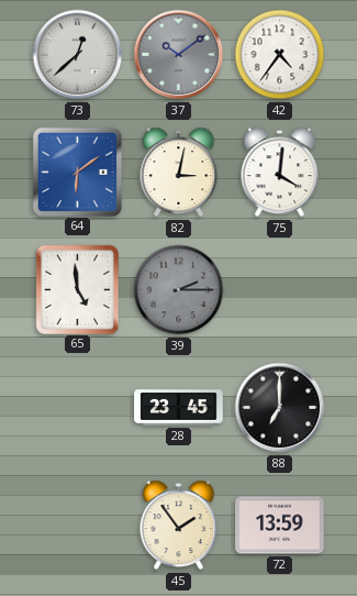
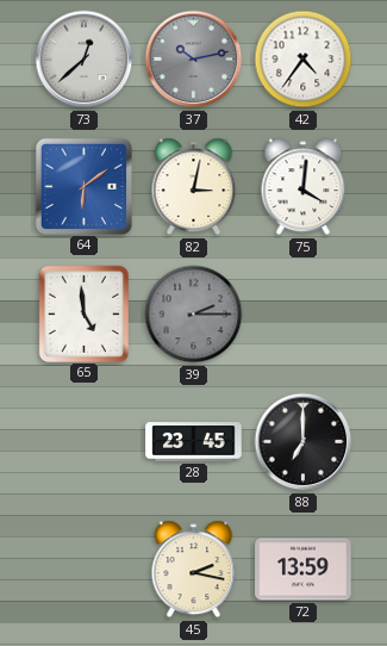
37: 10:09 -> 10:13 (194, 60)
45: 1:54 -> 2:17 (194, 570)
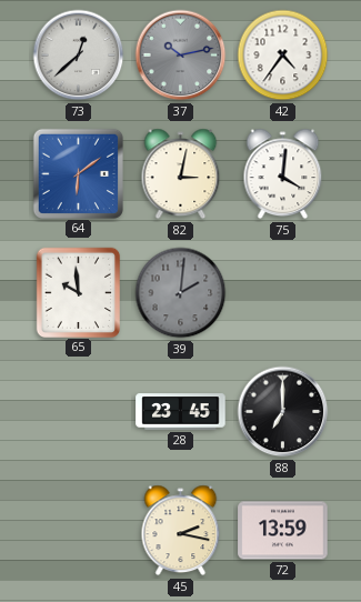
65: 4:59 -> 9:59 (78, 292)
39: 2:15 -> 2:01 (181, 293)
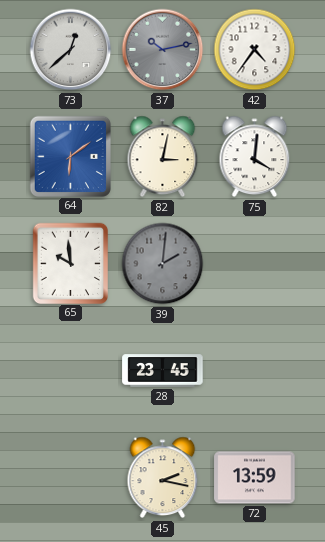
88: 7:00 -> none (283, 412)
